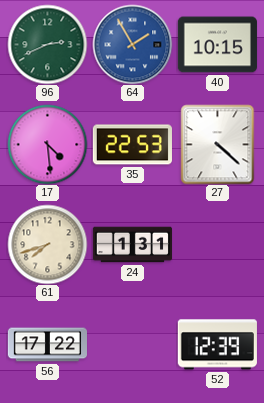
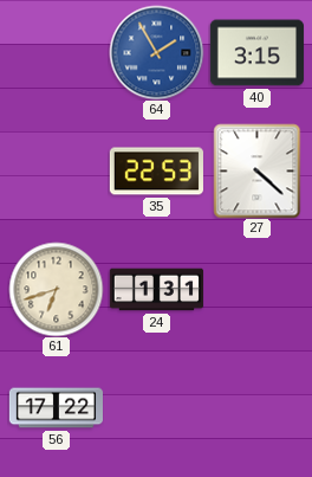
96: 2:41 -> none (47, 44)
40: 10:15 -> 3:15 (256, 53)
17: 4:29 -> none (47, 144)
61: 7:42 -> 6:42 (56, 289)
52: 12:39 -> none (217, 345)
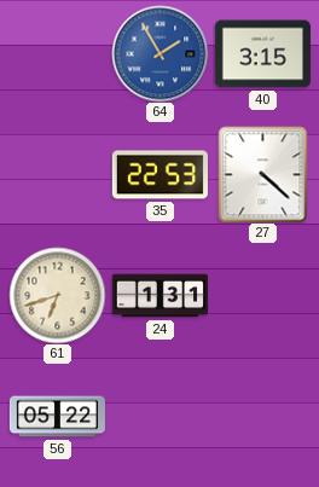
56: 17:22 -> 05:22 (57, 417)
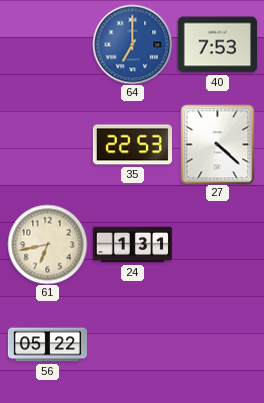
64: 1:55 -> 7:00 (132, 44)
40: 3:15 -> 7:53 (217, 45)
61: 6:42 -> 6:43 (47, 244)
